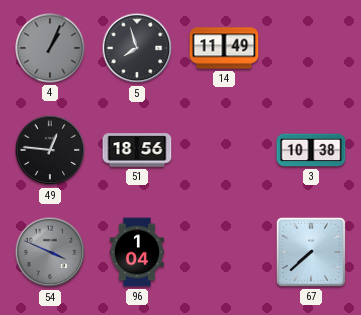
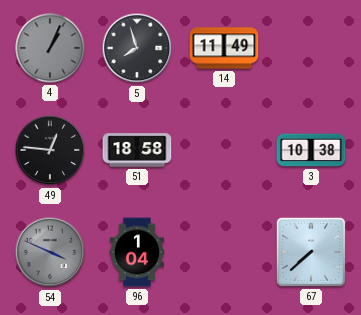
51: 18:56 -> 18:58 (137, 150)
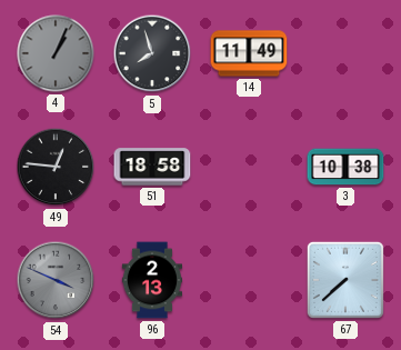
96: 1:04 -> 2:13 (151, 280)
